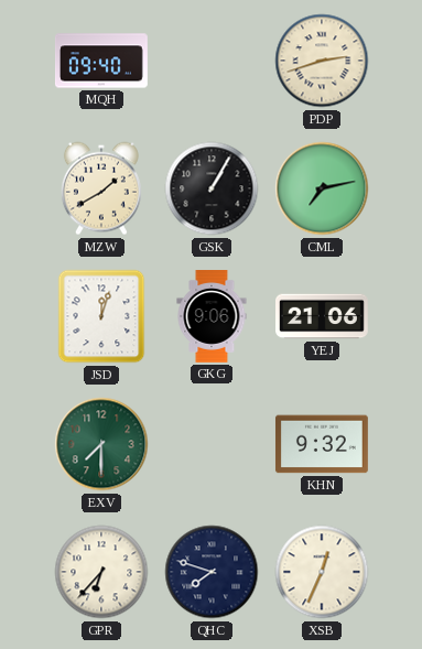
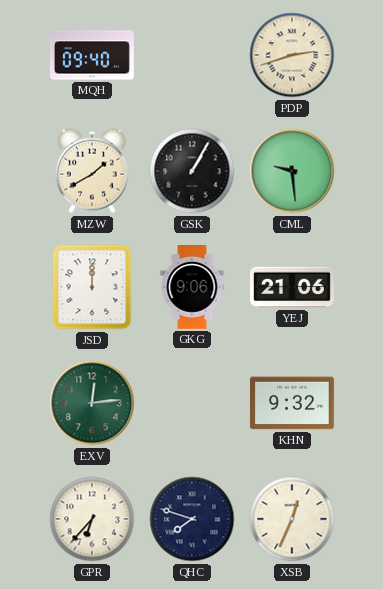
CML: 7:13 -> 9:29 (292, 171)
JSD: 12:03 -> 12:00 (92, 287)
EXV: 7:30 -> 12:14 (92, 403)
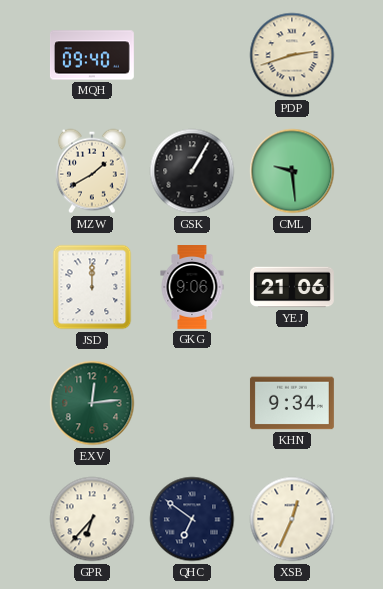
KHN: 9:32 -> 9:34 (292, 403)
QHC: 7:48 -> 6:51 (192, 519)
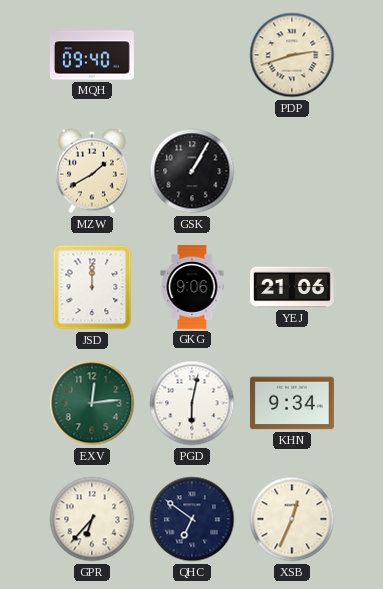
CML: 9:29 -> none (292, 171)
PGD: none -> 6:02 (192, 403)
